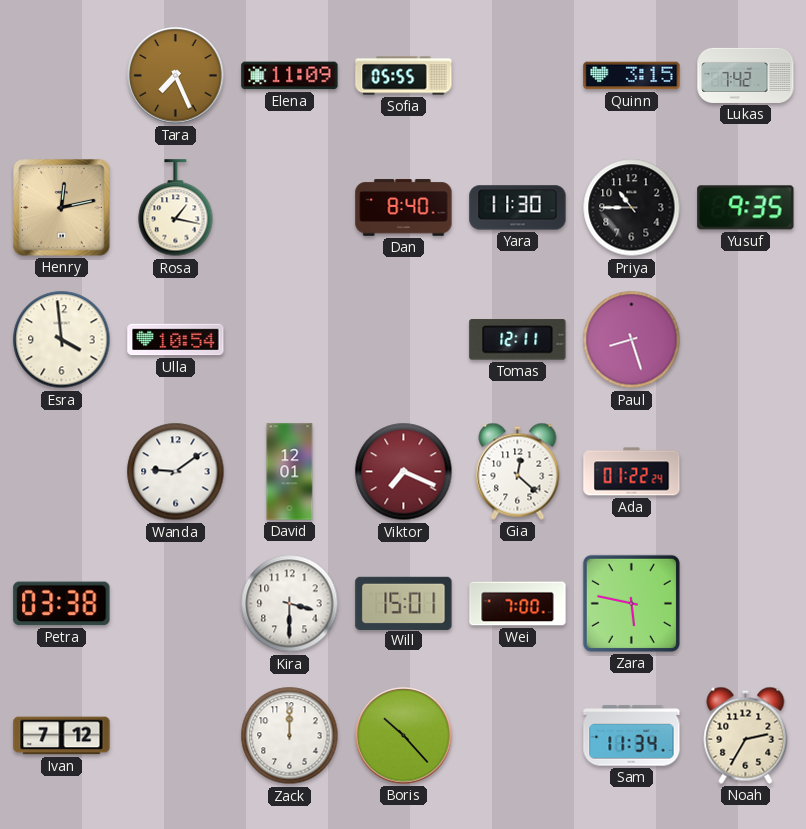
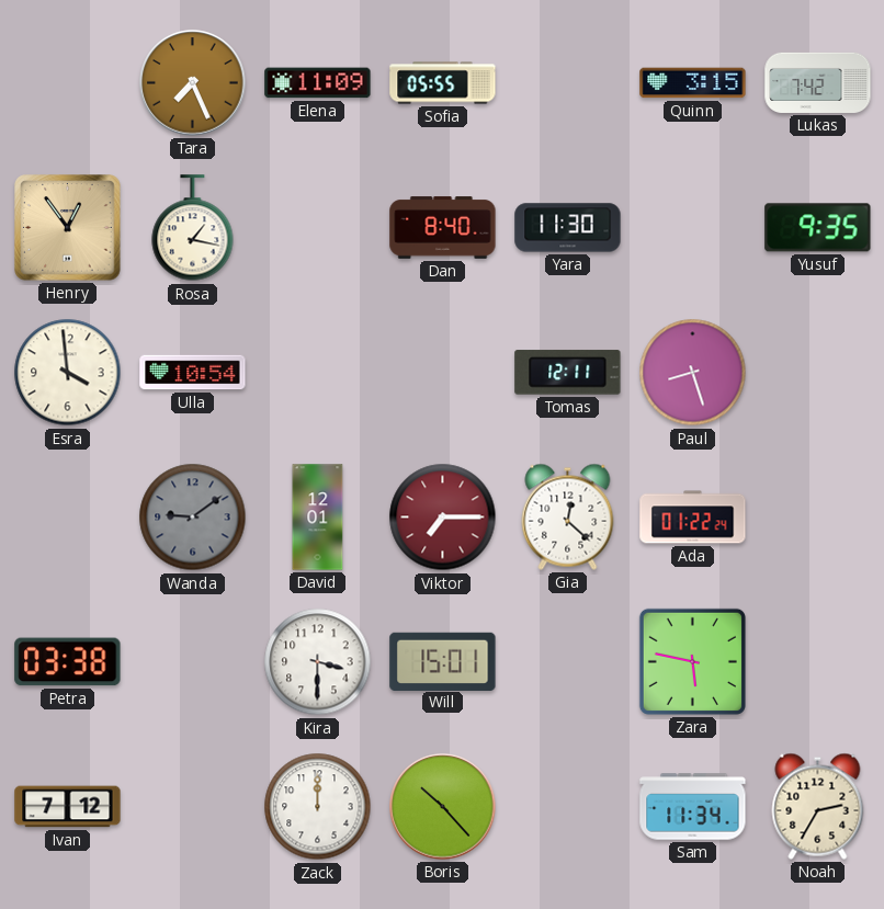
Henry: 12:13 -> 12:54 (68, 228)
Priya: 10:45 -> none (632, 208)
Wanda dial: white -> grey (193, 518)
Viktor: 7:19 -> 7:15 (443, 518)
Wei: 7:00 -> none (518, 604)
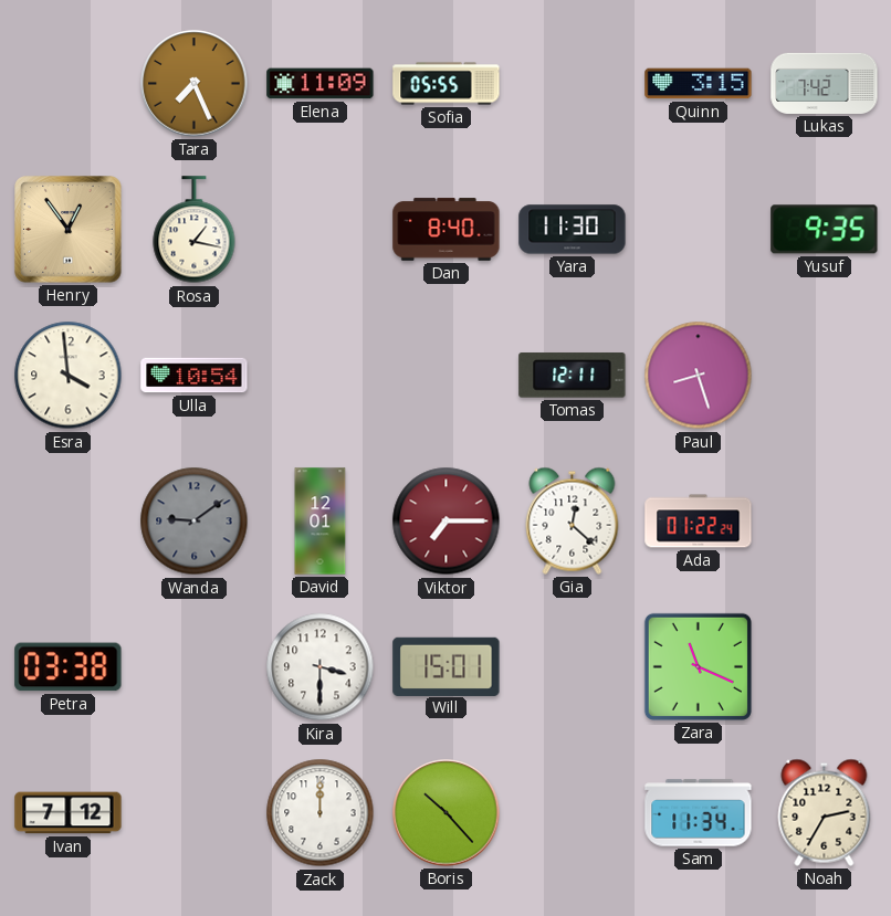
Zara: 5:47 -> 11:19 (698, 666)
